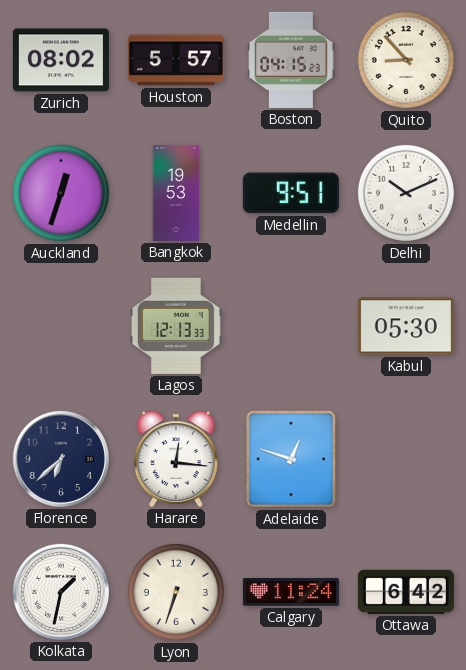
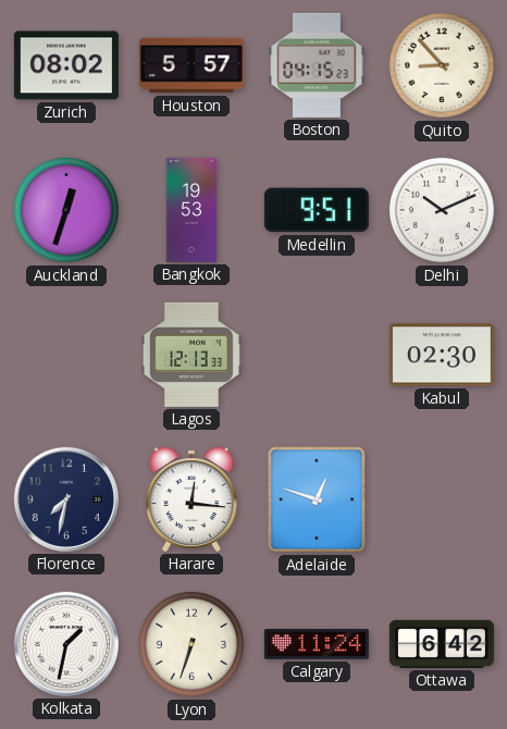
Kabul: 05:30 -> 02:30 (442, 355)
Florence: 6:38 -> 7:32 (66, 499)
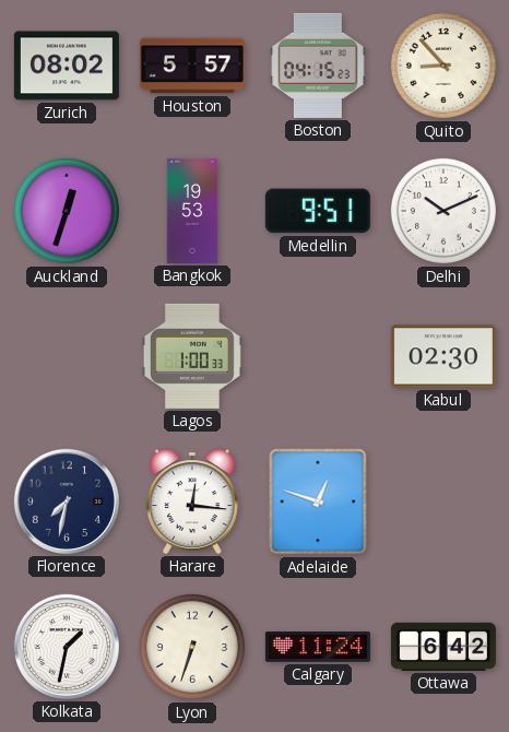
Lagos: 12:13 -> 1:00 (192, 356)
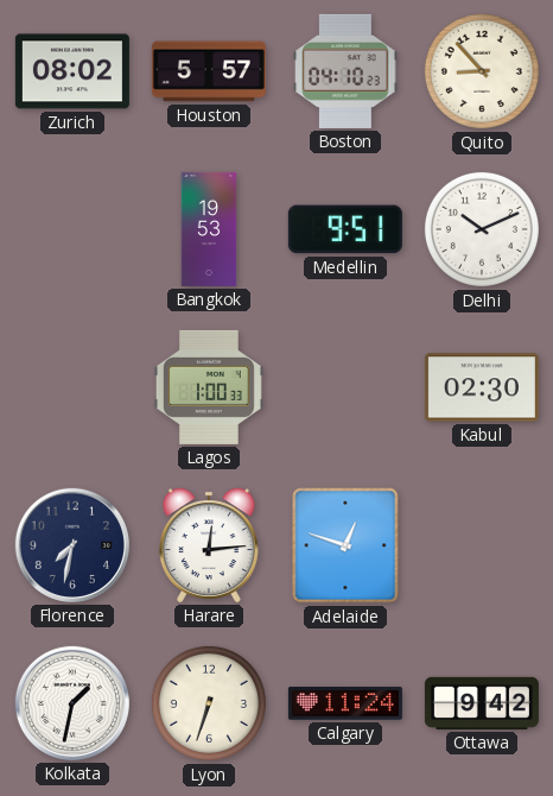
Boston: 04:15 -> 04:10 (345, 71)
Auckland: 12:33 -> none (67, 211)
Harare: 12:16 -> 12:14 (209, 545)
Ottawa: 6:42 -> 9:42 (482, 703)
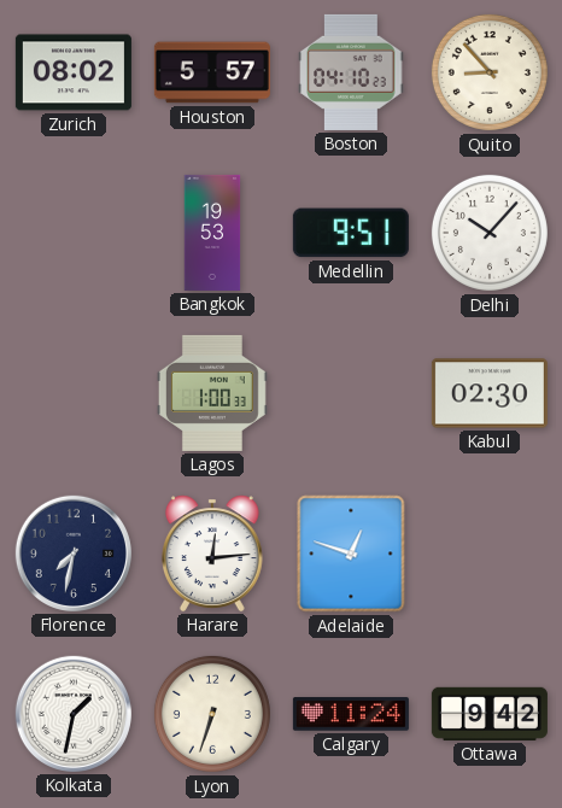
Delhi: 10:11 -> 10:07 (490, 233)
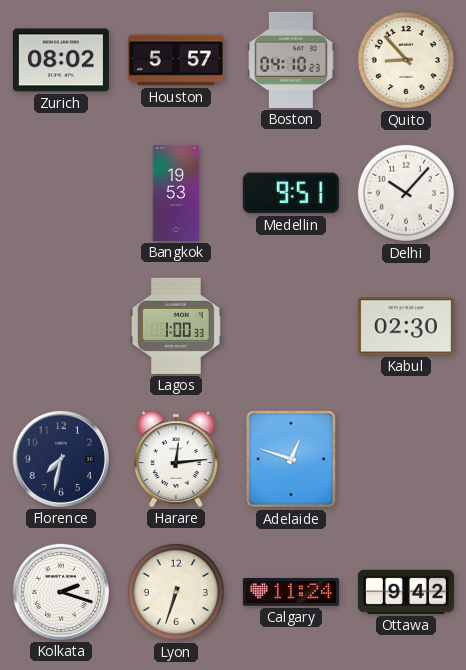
Kolkata: 1:32 -> 2:18 (61, 592)
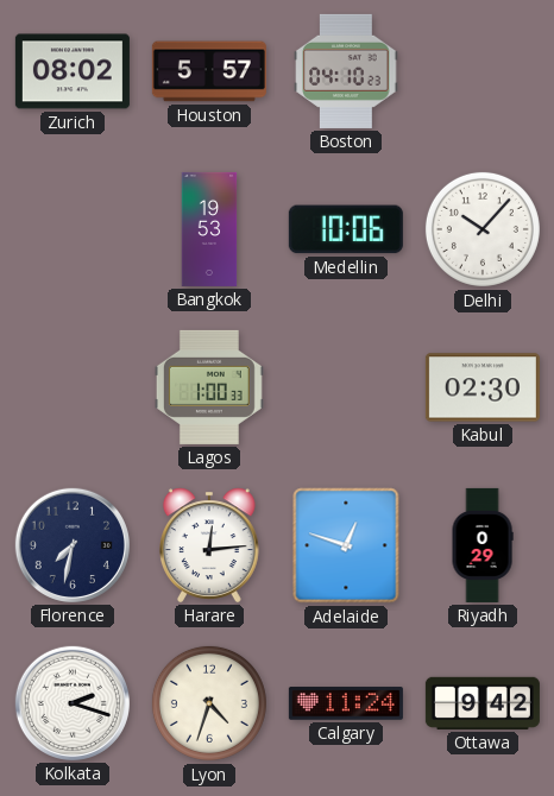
Quito: 8:53 -> none (406, 60)
Medellin: 9:51 -> 10:06 (346, 229)
Riyadh: none -> 0:29 (483, 545)
Lyon: 6:33 -> 4:33 (209, 703)
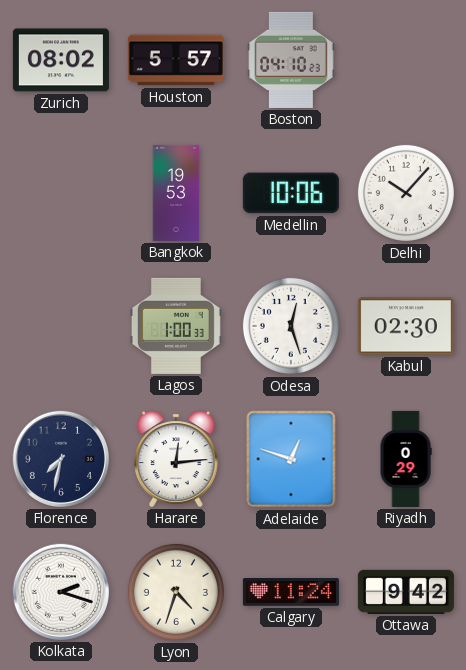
Odesa: none -> 12:27 (291, 326)
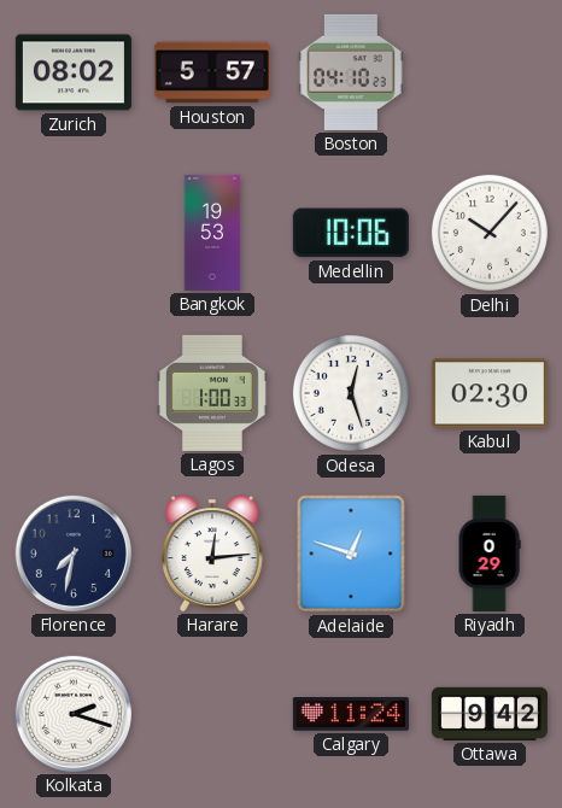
Lyon: 4:33 -> none (176, 592)
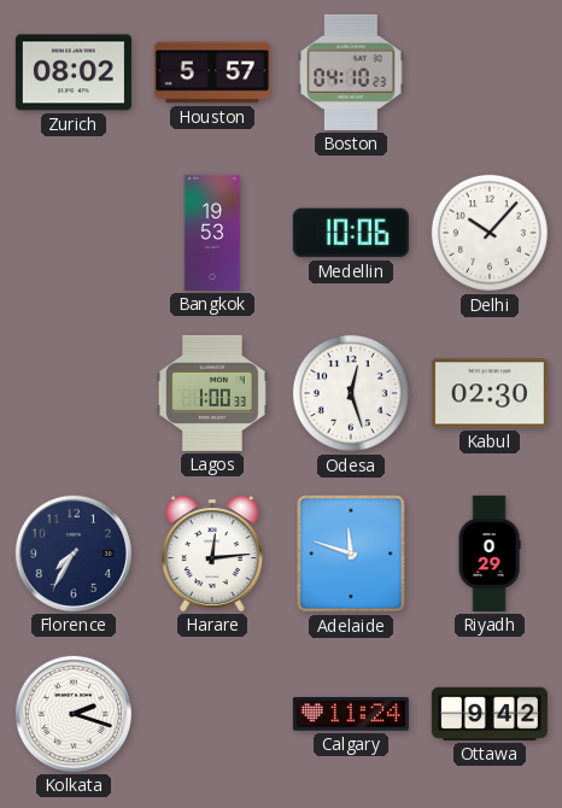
Florence: 7:32 -> 7:35 (74, 554)
Adelaide: 12:48 -> 11:48 (351, 554)
